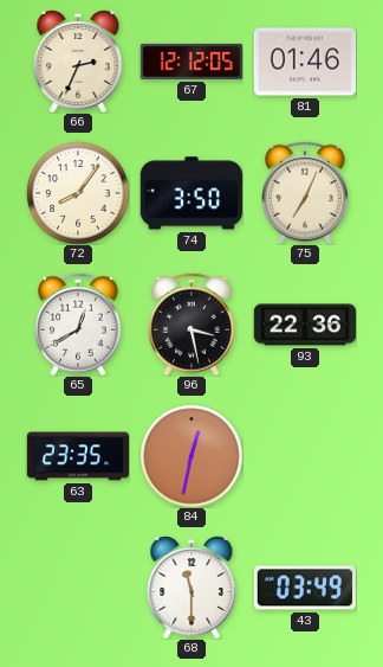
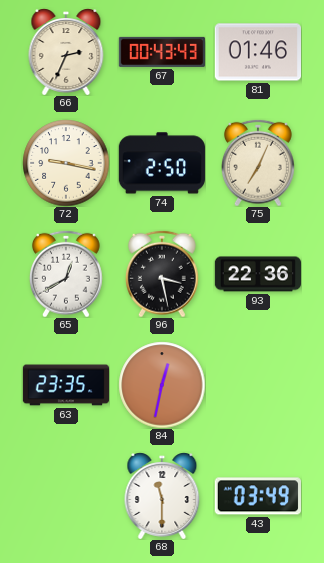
67: 12:12 -> 00:43 (162, 52)
72: 8:06 -> 9:17 (66, 163)
74: 3:50 -> 2:50 (162, 163)
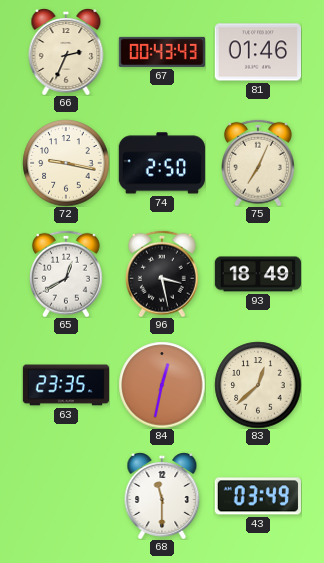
93: 22:36 -> 18:49 (257, 274)
83: none -> 12:38 (258, 385)
